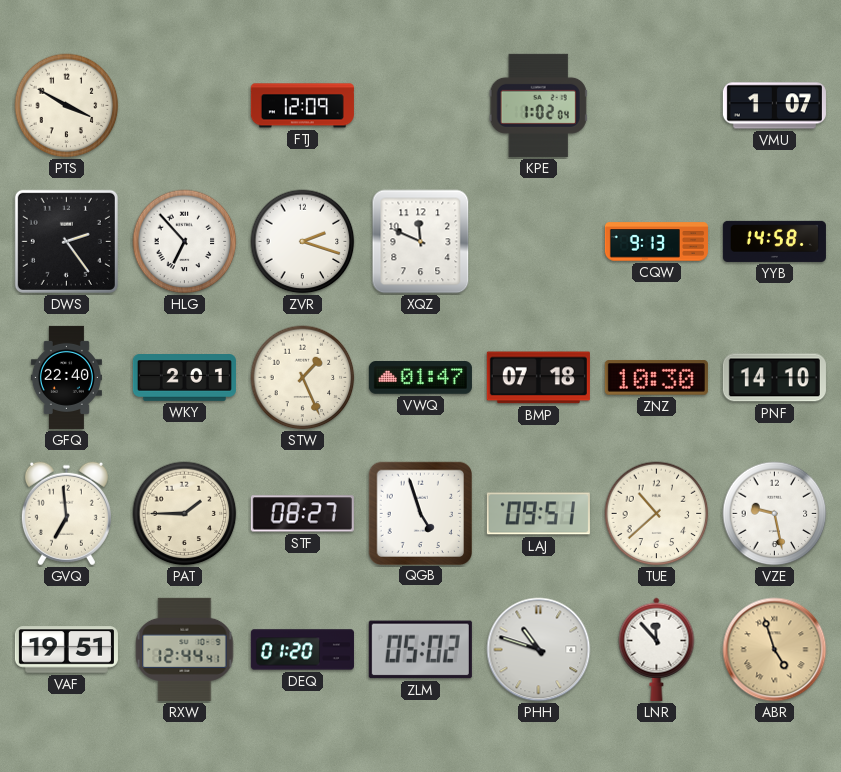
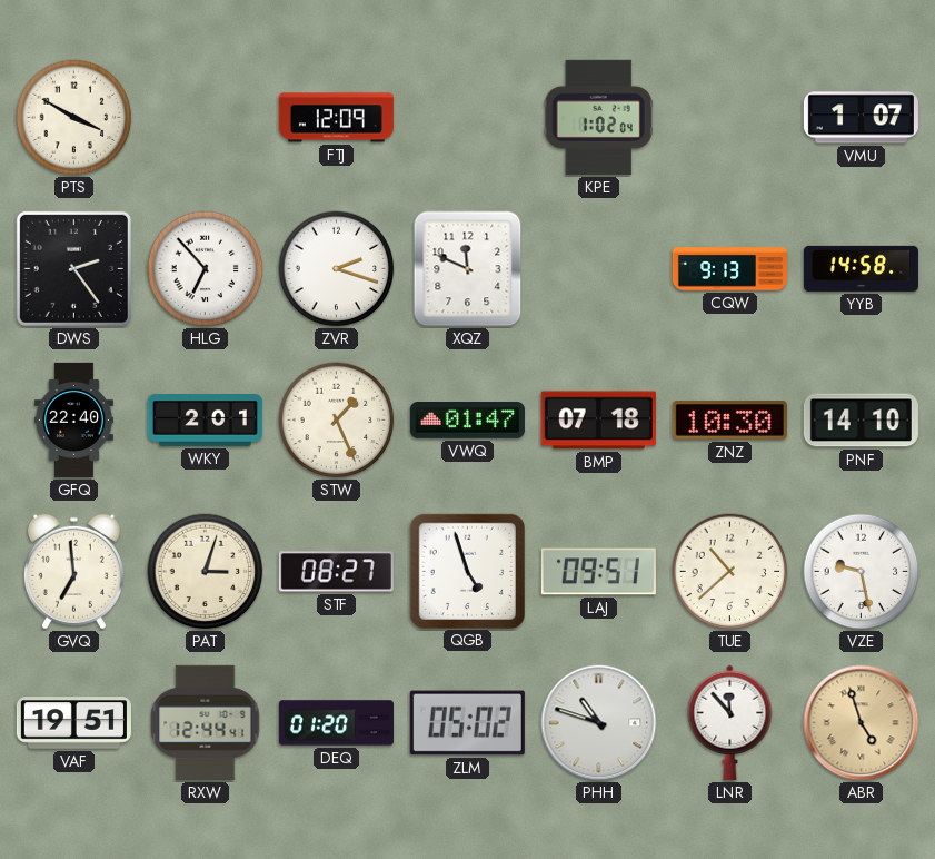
PAT: 1:45 -> 3:03 (206, 572)
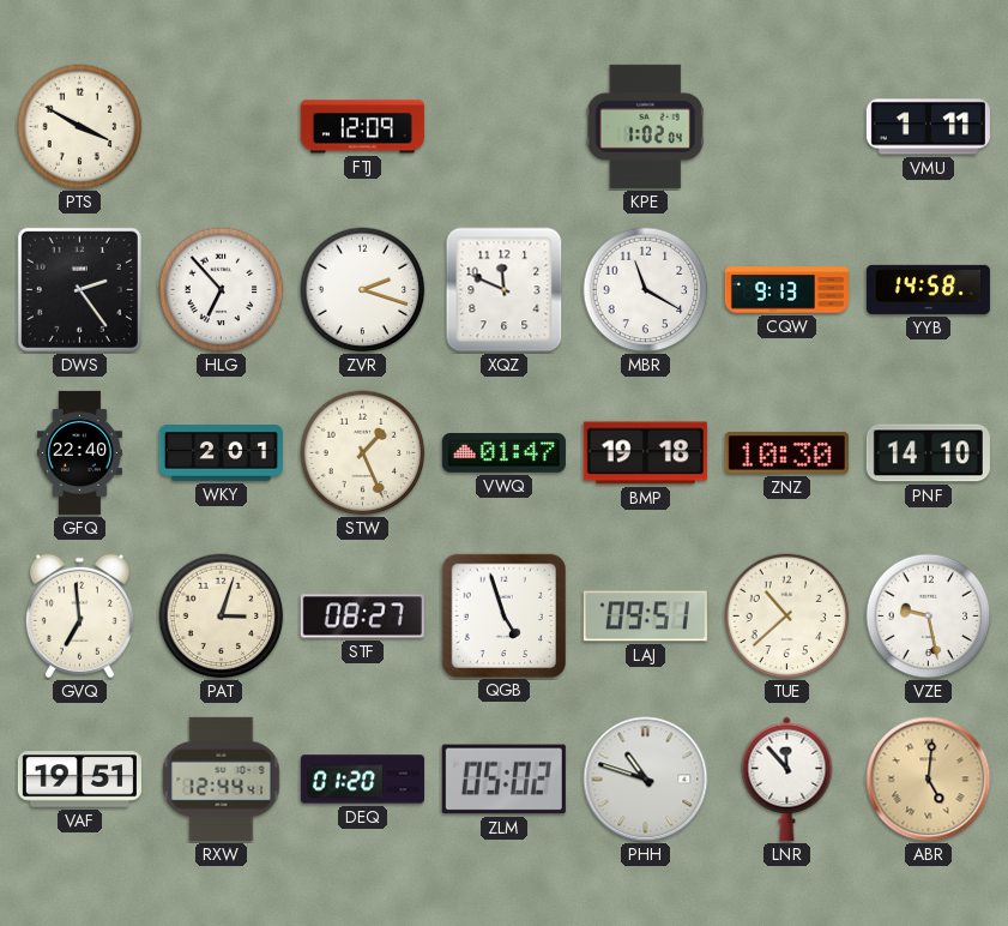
VMU: 1:07 -> 1:11 (928, 127)
MBR: none -> 11:20 (646, 290)
BMP: 07:18 -> 19:18 (645, 453)
ABR: 4:57 -> 5:01 (929, 780)
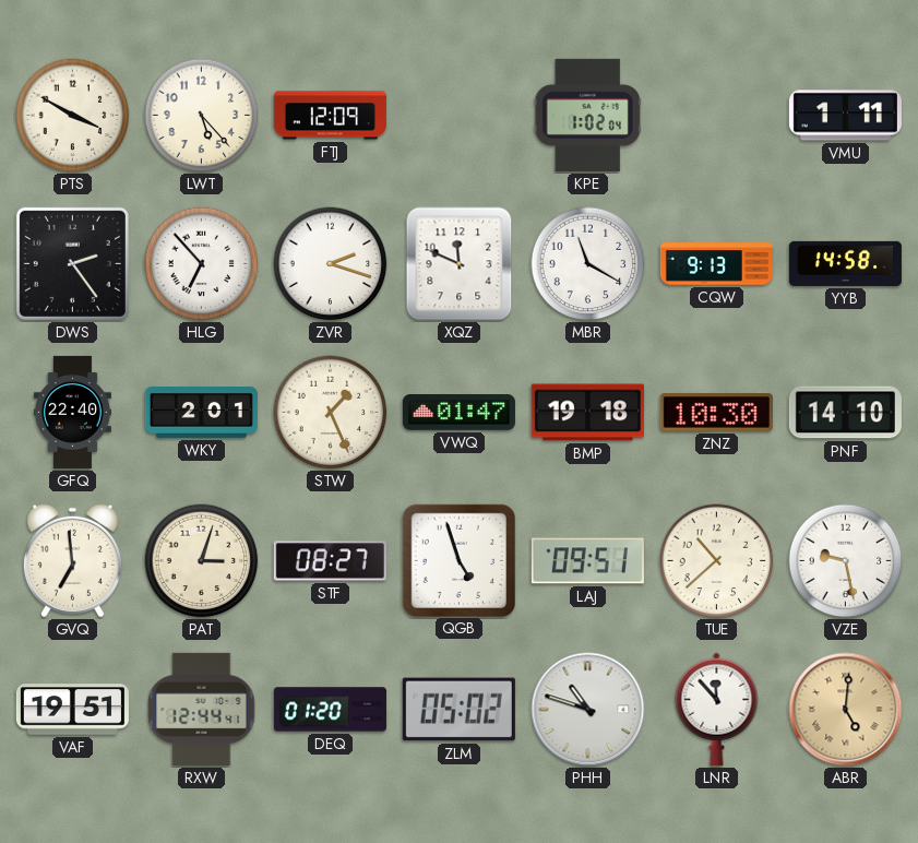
LWT: none -> 5:23 (202, 116)
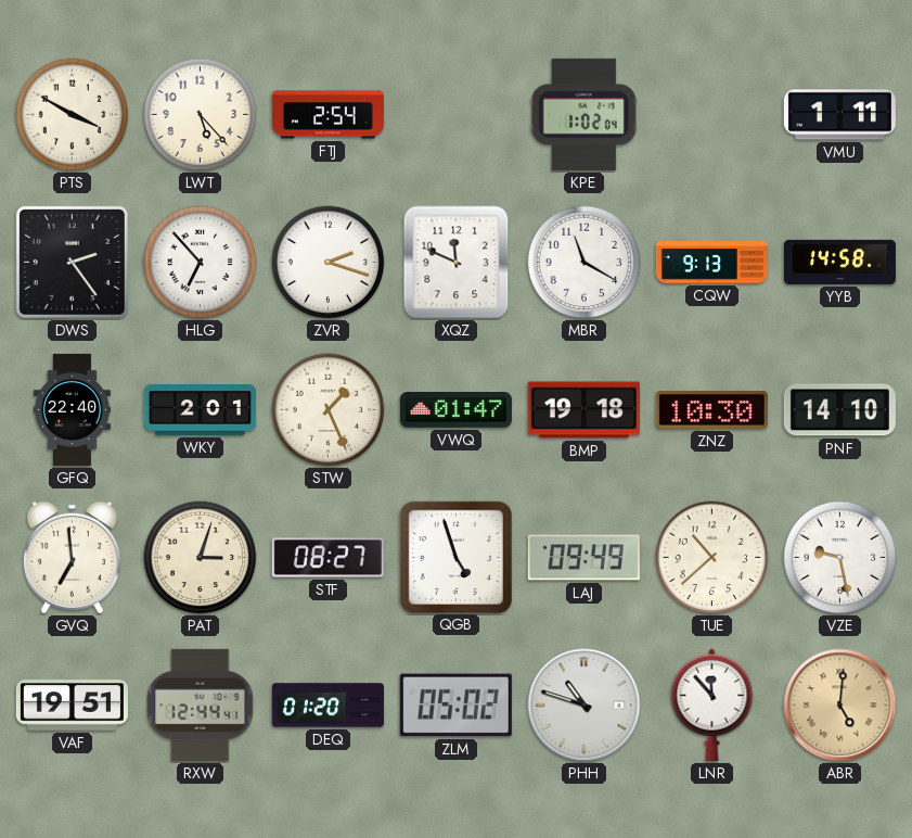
FTJ: 12:09 -> 2:54 (327, 115)
LAJ: 09:51 -> 09:49 (583, 558)
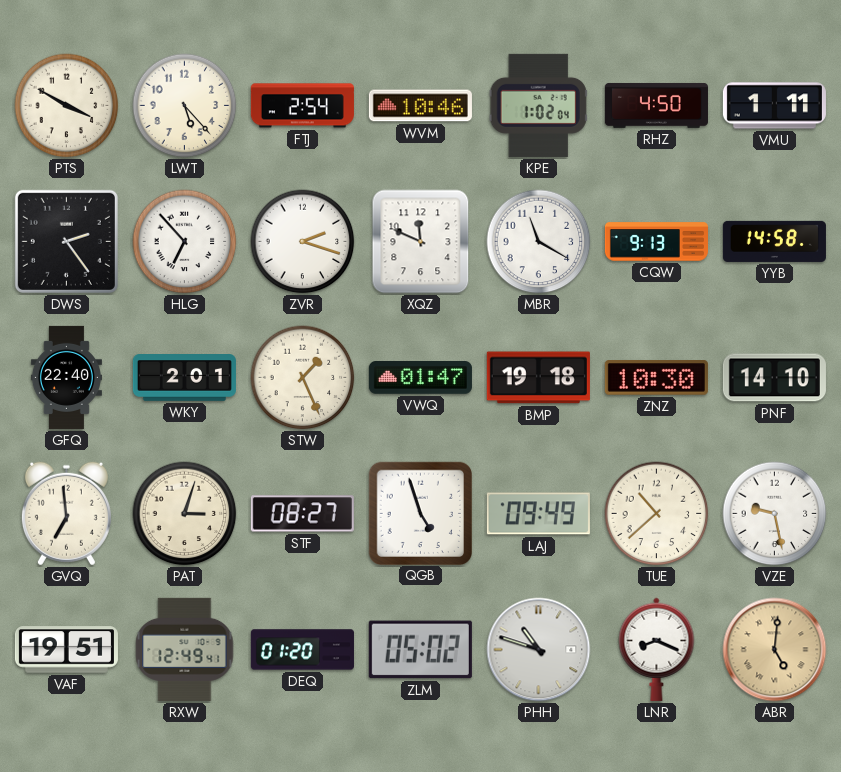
WVM: none -> 10:46 (420, 106)
RHZ: none -> 4:50 (656, 105)
RXW: 12:44 -> 12:49 (185, 649)
LNR: 11:53 -> 8:19 (657, 649)
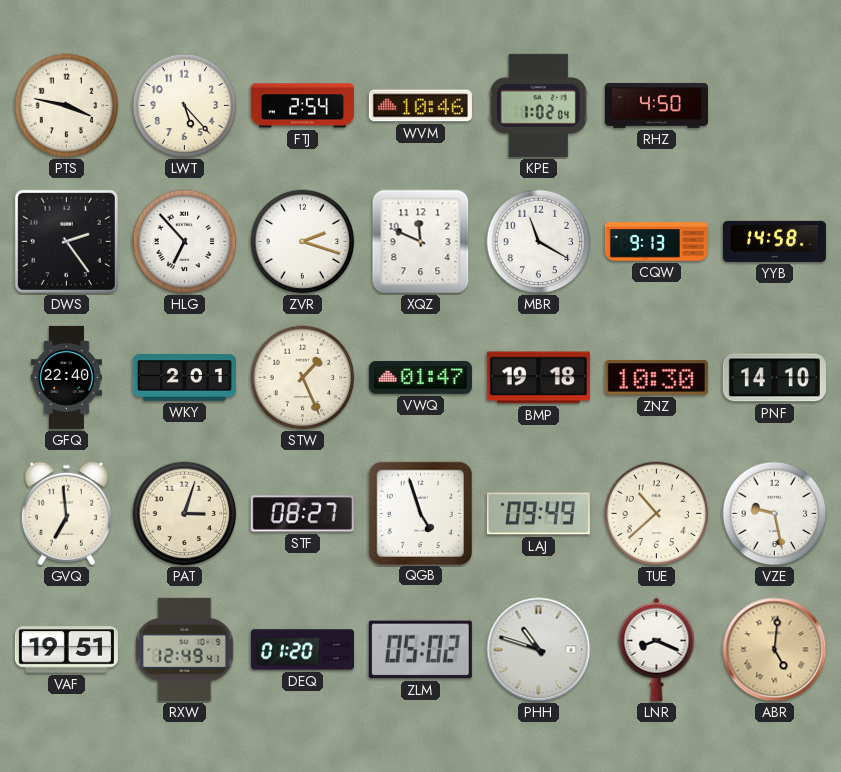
PTS: 3:50 -> 3:47 (67, 106)
VMU: 1:11 -> none (774, 106)
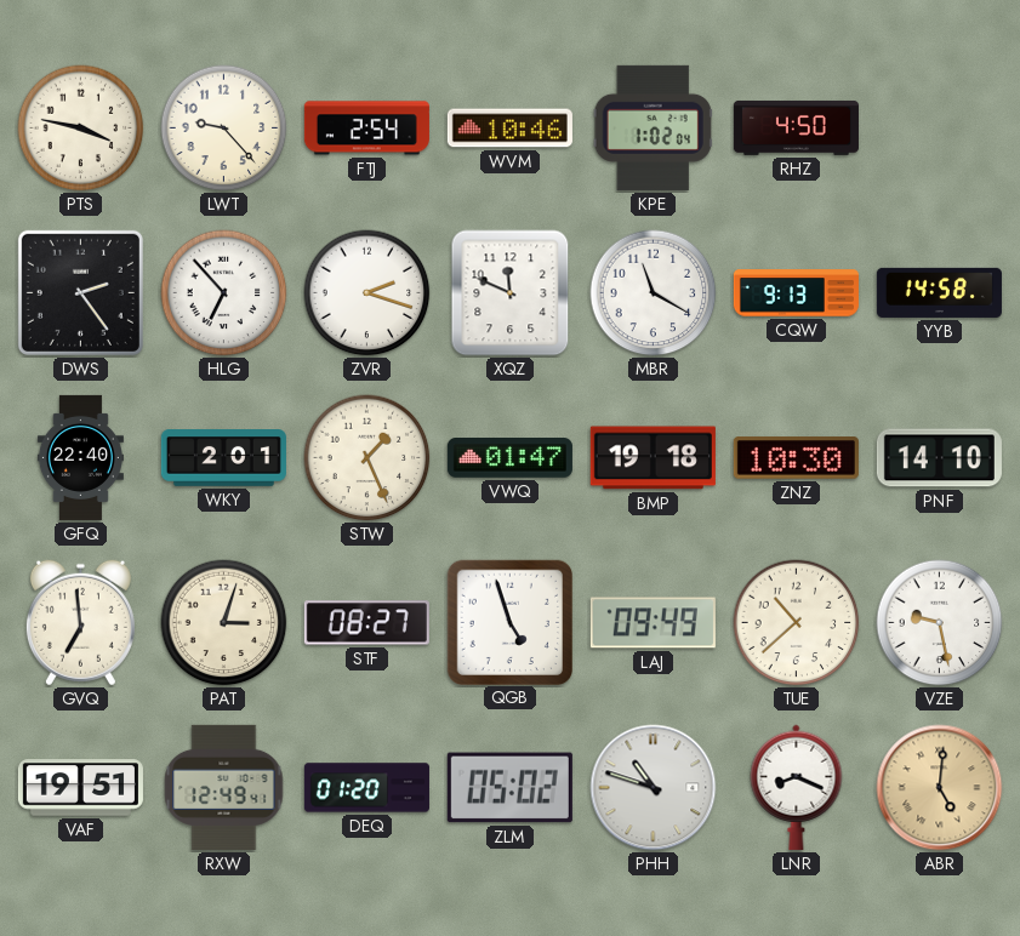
LWT: 5:23 -> 9:23 (224, 129)
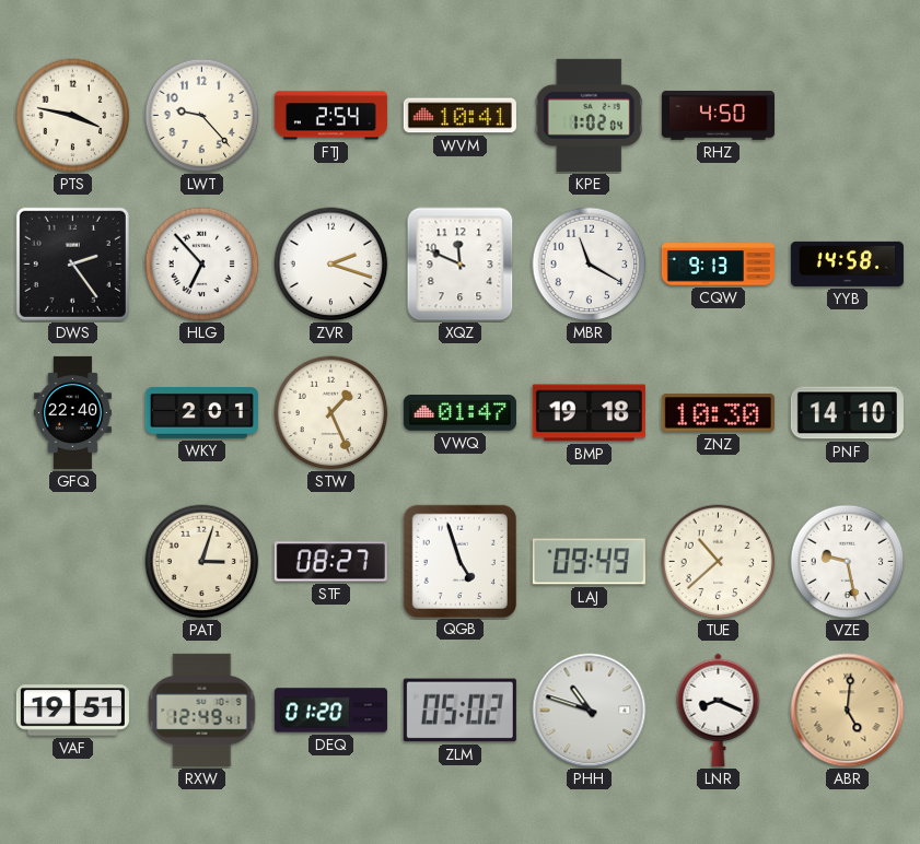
WVM: 10:46 -> 10:41 (459, 116)
GVQ: 6:59 -> none (80, 623)
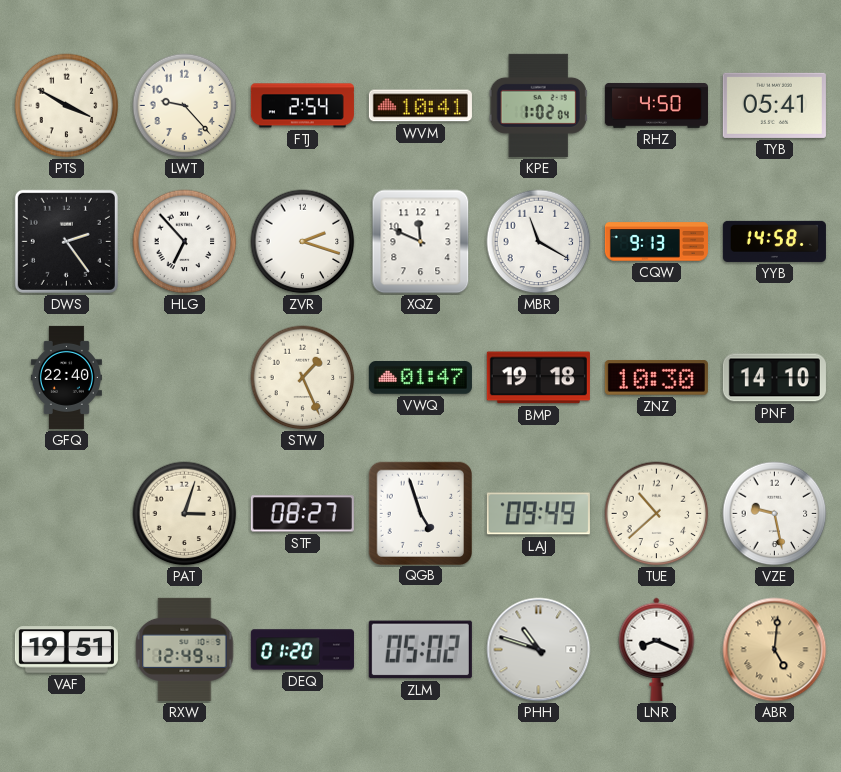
PTS: 3:47 -> 3:50 (67, 106)
TYB: none -> 05:41 (774, 105)
WKY: 2:01 -> none (201, 413)
